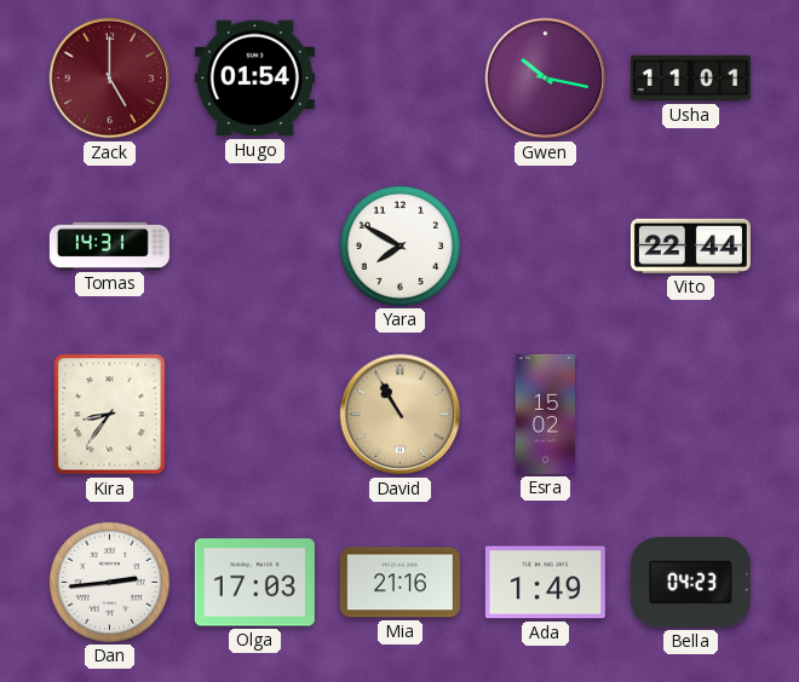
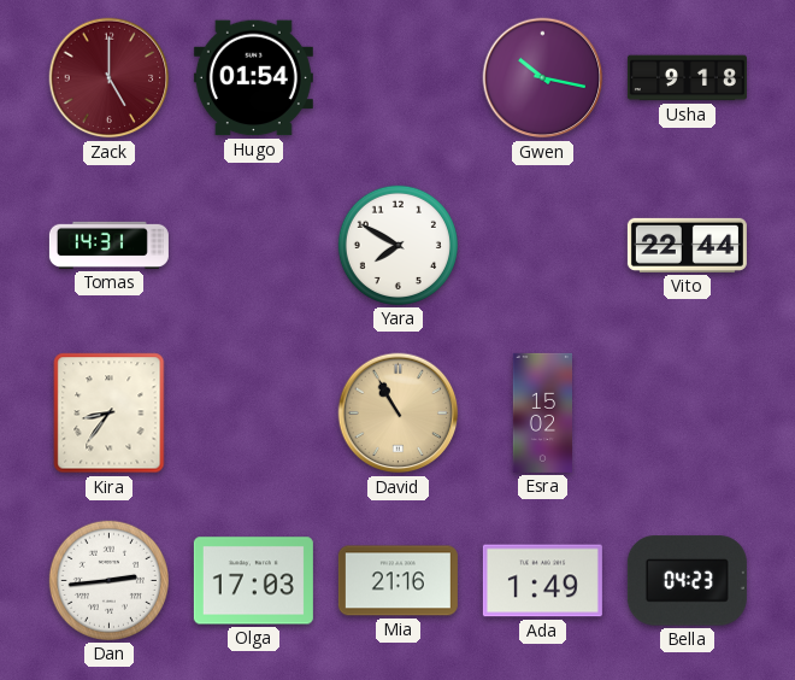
Usha: 11:01 -> 9:18 (687, 78)
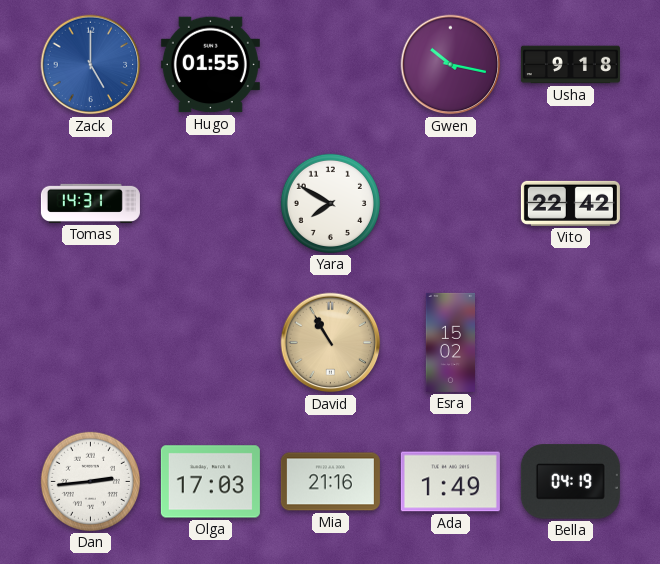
Zack dial: burgundy -> blue (91, 65)
Hugo: 01:54 -> 01:55 (210, 65)
Vito: 22:44 -> 22:42 (570, 203)
Kira: 8:36 -> none (110, 414)
Bella: 04:23 -> 04:19 (570, 482)
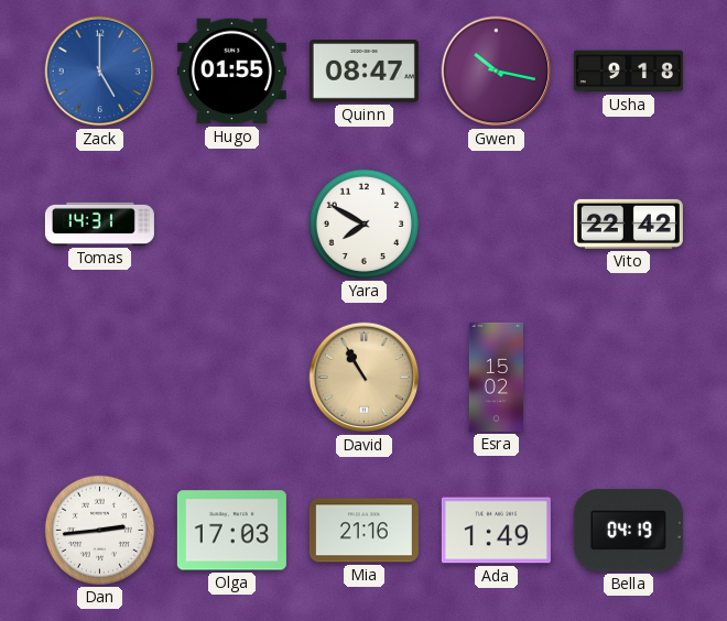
Quinn: none -> 08:47 (363, 72)
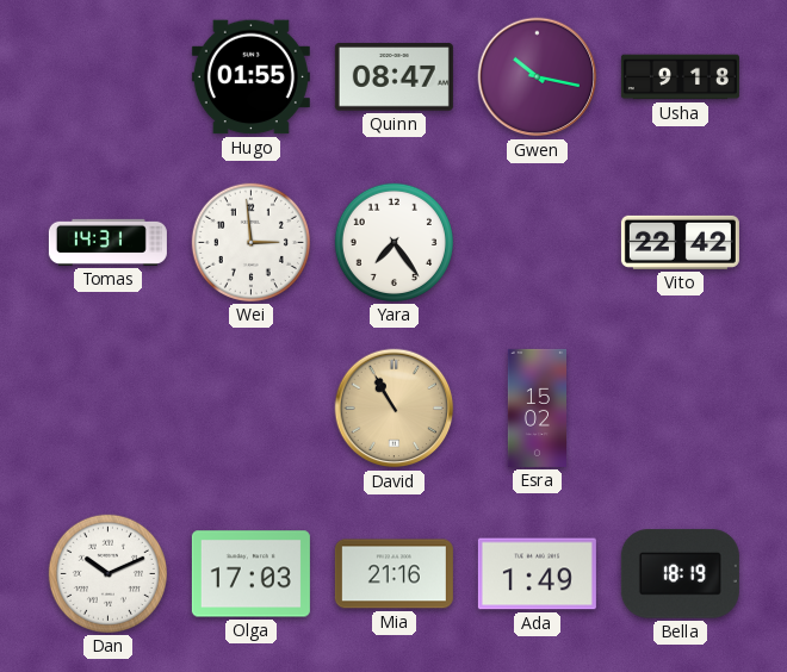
Zack: 5:00 -> none (100, 72)
Wei: none -> 2:59 (250, 242)
Yara: 7:50 -> 7:24 (393, 242)
Dan: 2:44 -> 10:11 (107, 573)
Bella: 04:19 -> 18:19 (680, 574)
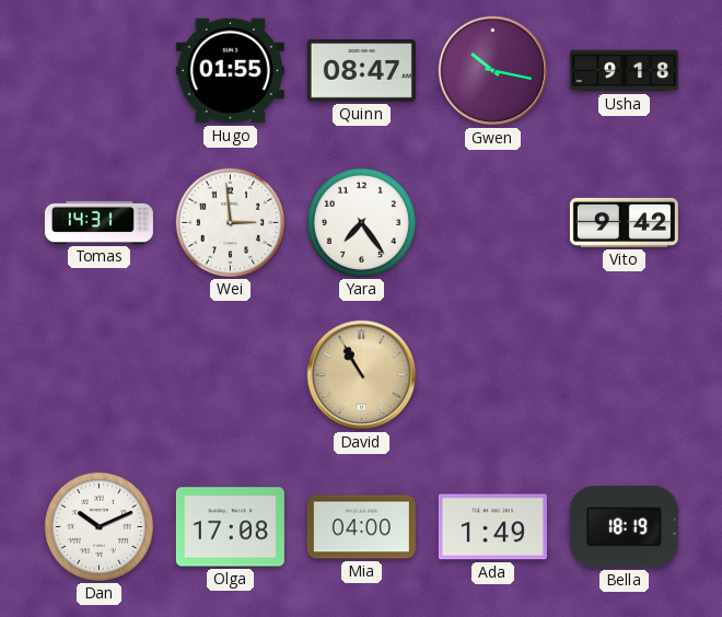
Vito: 22:42 -> 9:42 (624, 222)
Esra: 15:02 -> none (537, 407)
Olga: 17:03 -> 17:08 (230, 527)
Mia: 21:16 -> 04:00 (361, 527)
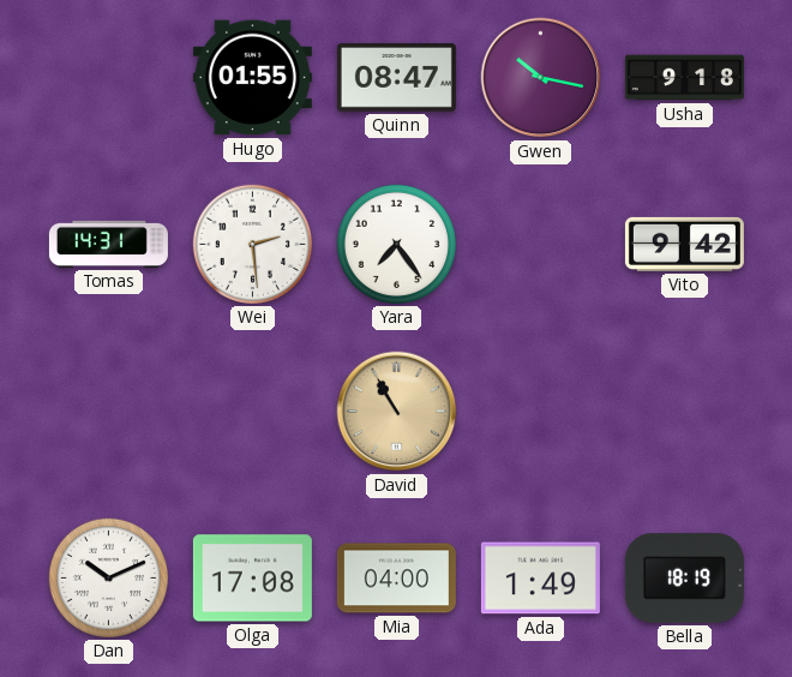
Wei: 2:59 -> 2:29 (252, 244)
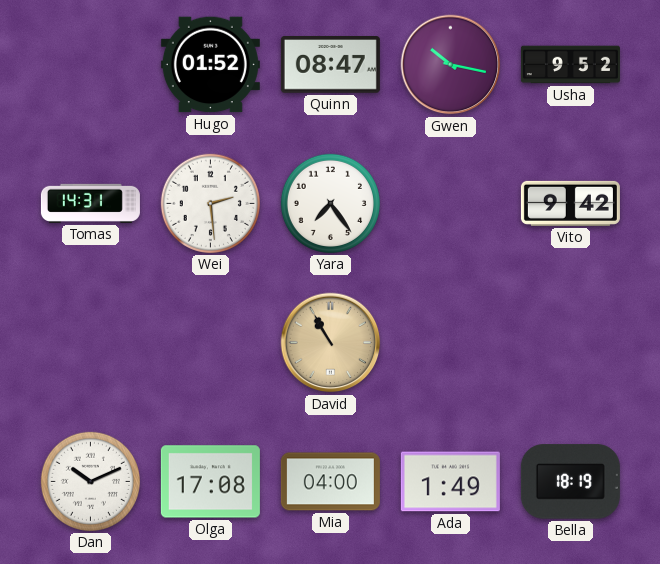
Hugo: 01:55 -> 01:52 (210, 65)
Usha: 9:18 -> 9:52 (570, 65)
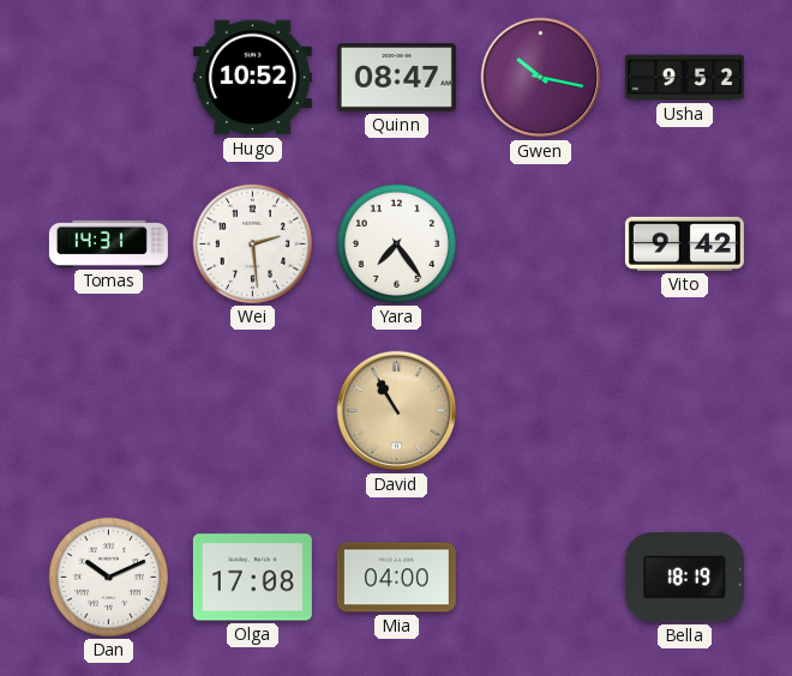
Hugo: 01:52 -> 10:52 (252, 78)
Ada: 1:49 -> none (450, 482)
